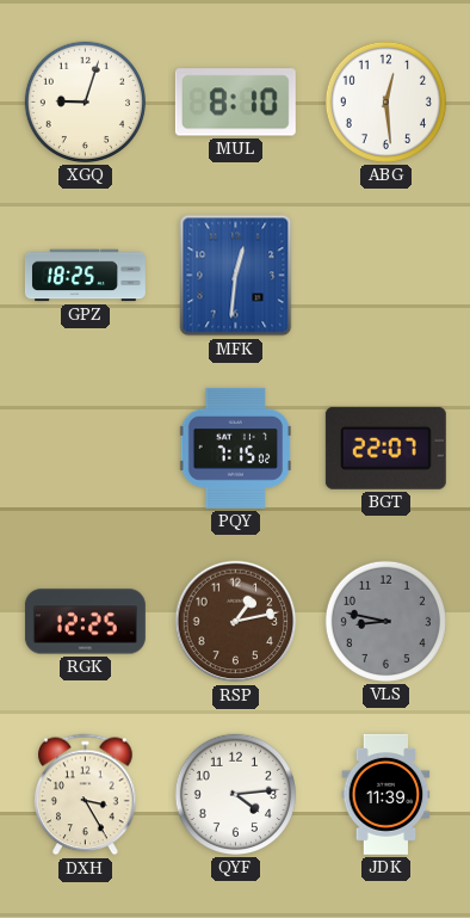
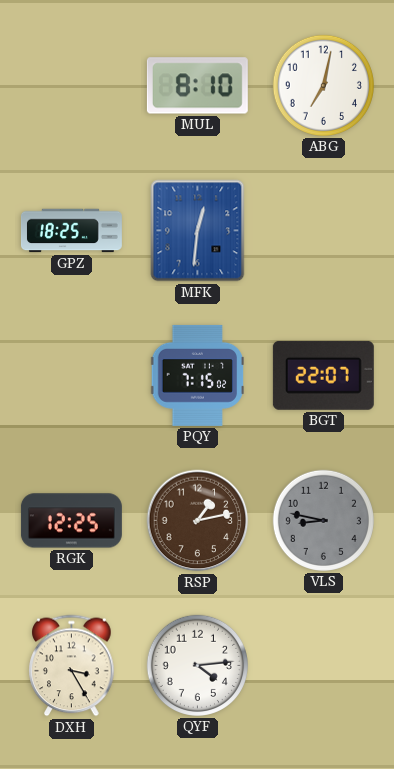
XGQ: 9:03 -> none (85, 101)
ABG: 12:29 -> 7:02 (323, 85)
JDK: 11:39 -> none (386, 794)
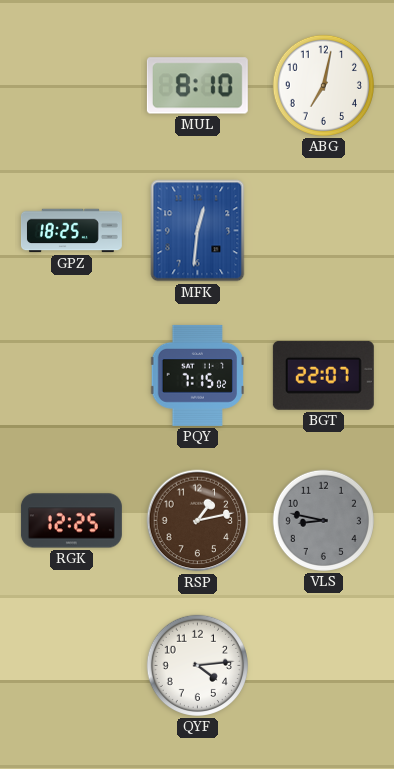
DXH: 3:25 -> none (72, 666)
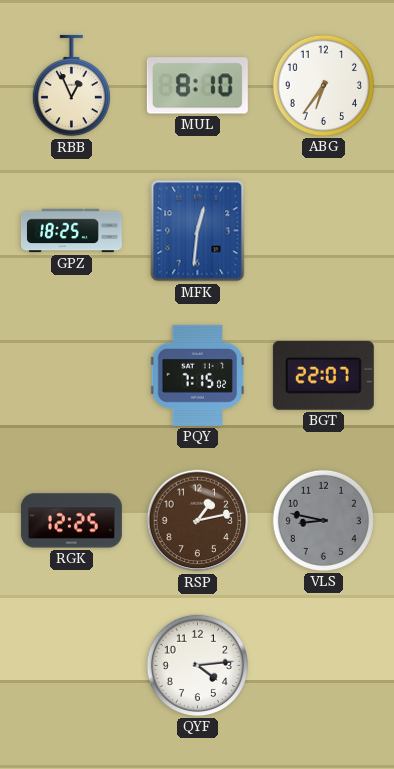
RBB: none -> 12:56 (71, 86)
ABG: 7:02 -> 6:36 (323, 85)
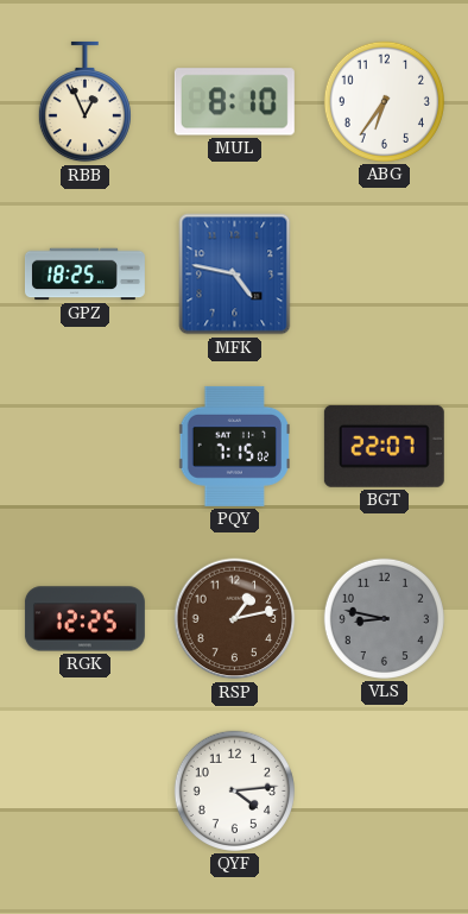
MFK: 12:31 -> 4:47 (235, 275)
